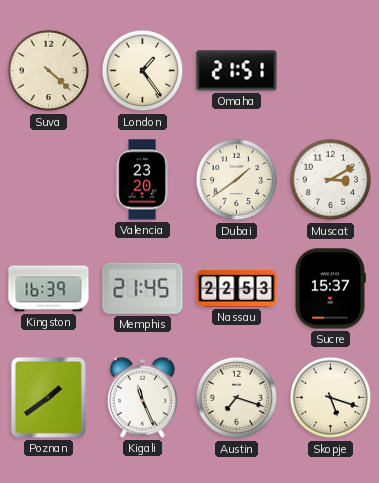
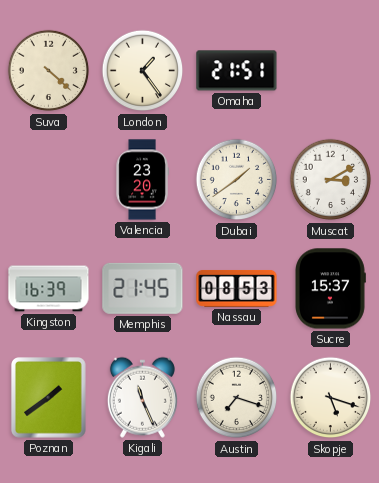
Nassau: 22:53 -> 08:53 (237, 288)
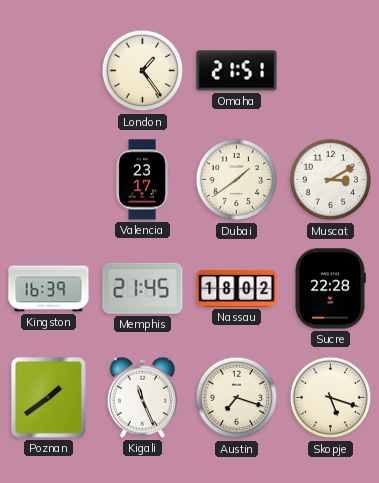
Suva: 4:22 -> none (49, 71)
Valencia: 23:20 -> 23:17 (142, 180)
Nassau: 08:53 -> 18:02 (237, 288)
Sucre: 15:37 -> 22:28 (331, 289)
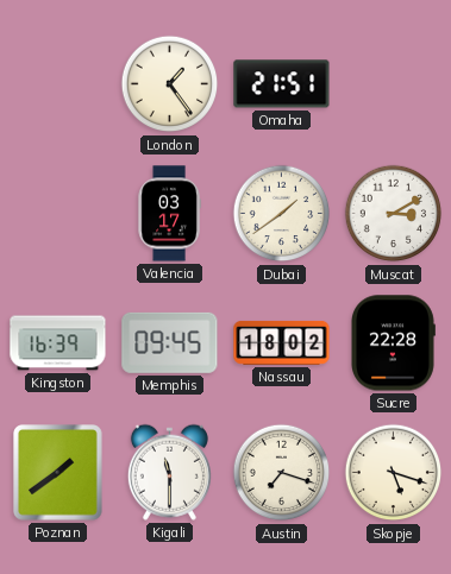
Valencia: 23:17 -> 03:17 (169, 214)
Memphis: 21:45 -> 09:45 (170, 342)
Kigali: 11:26 -> 11:30 (169, 472)
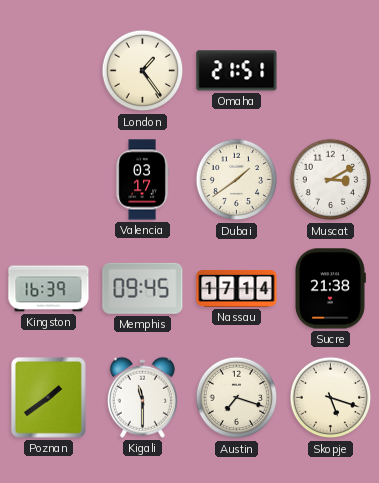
Nassau: 18:02 -> 17:14 (237, 288)
Sucre: 22:28 -> 21:38 (331, 289)
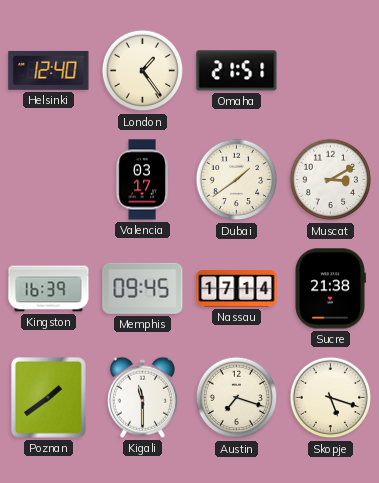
Helsinki: none -> 12:40 (49, 70)
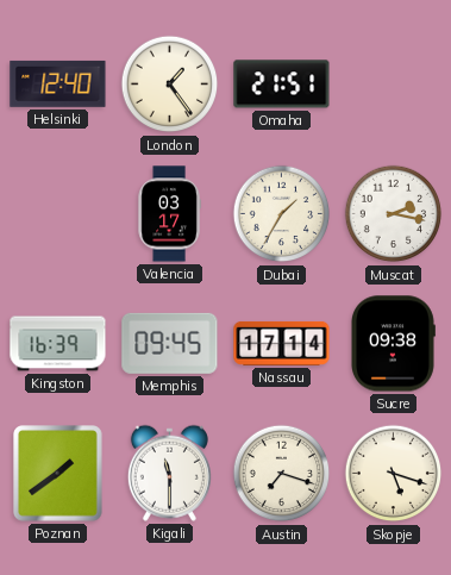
Dubai: 1:39 -> 1:35 (282, 214)
Muscat: 3:10 -> 2:17 (394, 214)
Sucre: 21:38 -> 09:38 (394, 344)
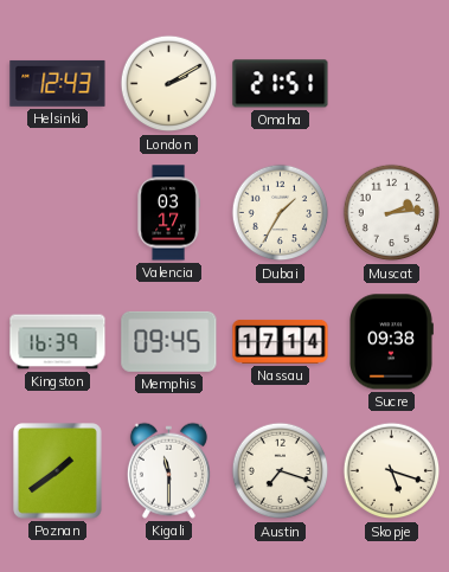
Helsinki: 12:40 -> 12:43 (58, 83)
London: 1:24 -> 2:10 (169, 84)
Muscat: 2:17 -> 2:14 (392, 213)
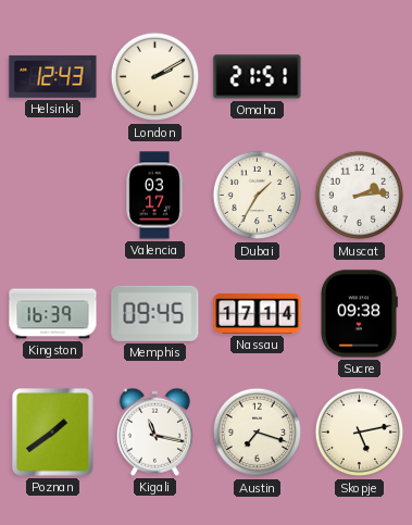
Kigali: 11:30 -> 11:17 (154, 432)
Skopje: 5:18 -> 5:13 (360, 433)
